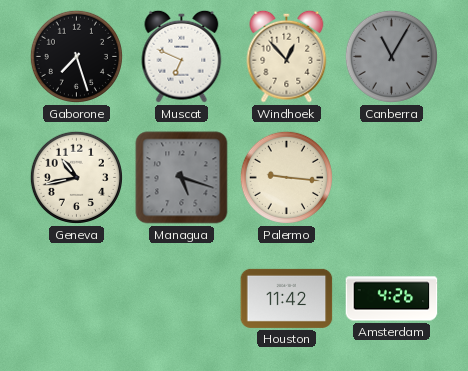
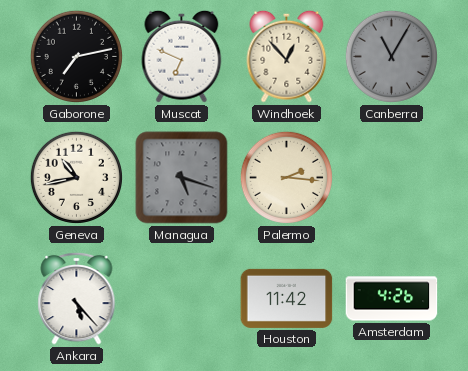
Gaborone: 7:27 -> 7:13 (76, 56)
Palermo: 9:16 -> 2:16 (286, 177)
Ankara: none -> 5:23 (77, 298)
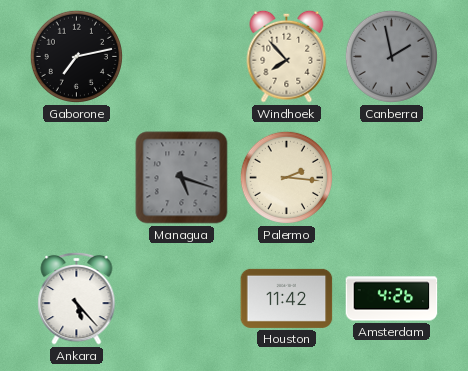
Muscat: 6:49 -> none (182, 56)
Windhoek: 12:53 -> 7:53 (287, 56)
Canberra: 11:05 -> 1:58 (391, 56)
Geneva: 10:43 -> none (76, 177)
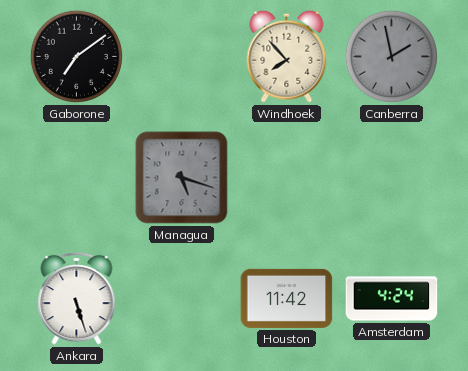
Gaborone: 7:13 -> 7:09 (76, 56)
Palermo: 2:16 -> none (286, 177)
Ankara: 5:23 -> 5:27 (77, 298)
Amsterdam: 4:26 -> 4:24 (392, 299)
